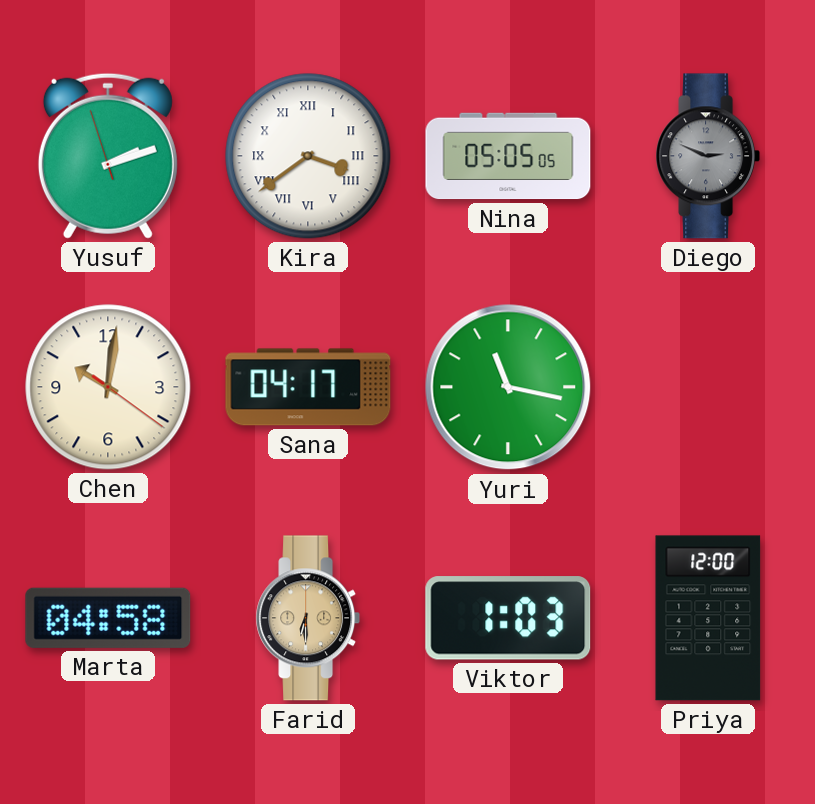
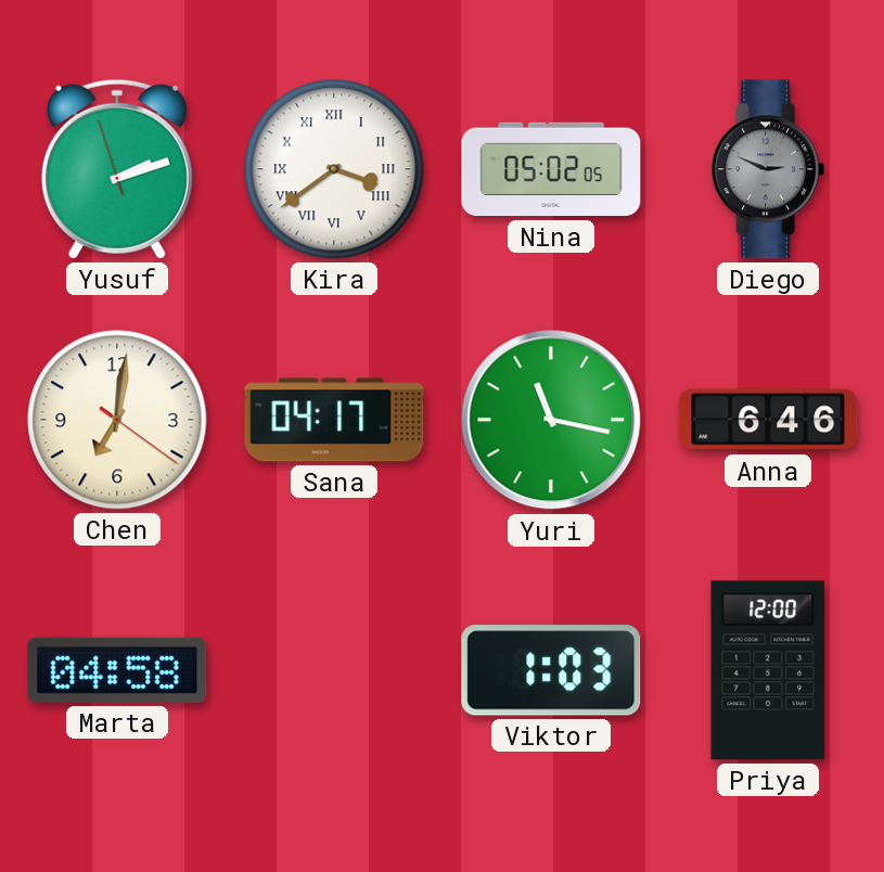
Nina: 05:05 -> 05:02 (551, 169)
Chen: 10:01 -> 7:01 (117, 420)
Anna: none -> 6:46 (768, 420)
Farid: 6:30 -> none (308, 618)
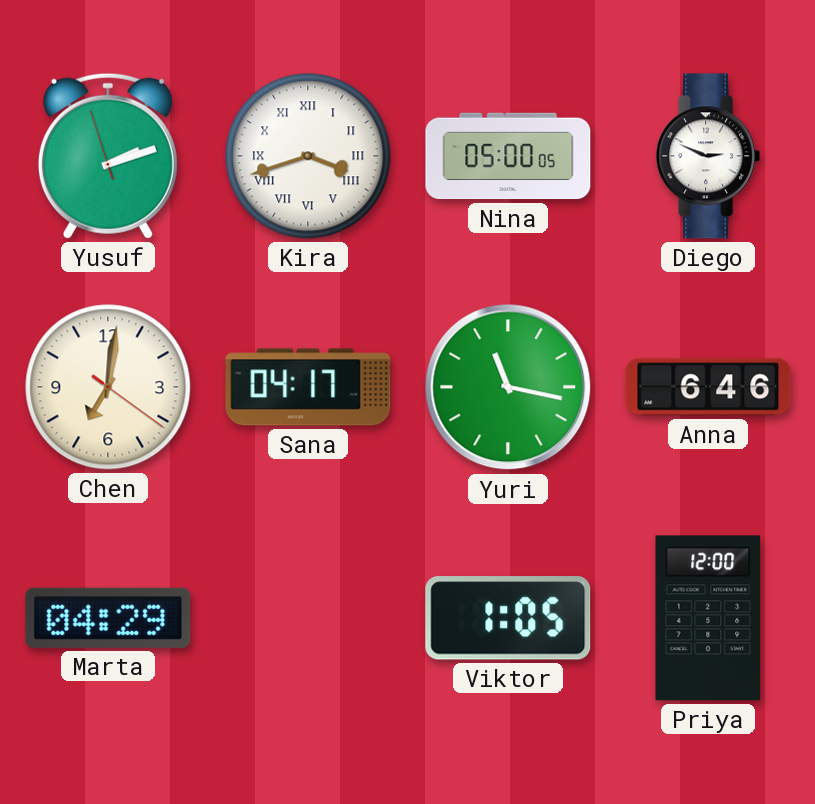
Kira: 3:39 -> 3:42 (308, 156)
Nina: 05:02 -> 05:00 (508, 156)
Diego dial: grey -> white (708, 156)
Marta: 04:58 -> 04:29 (108, 618)
Viktor: 1:03 -> 1:05 (508, 618)
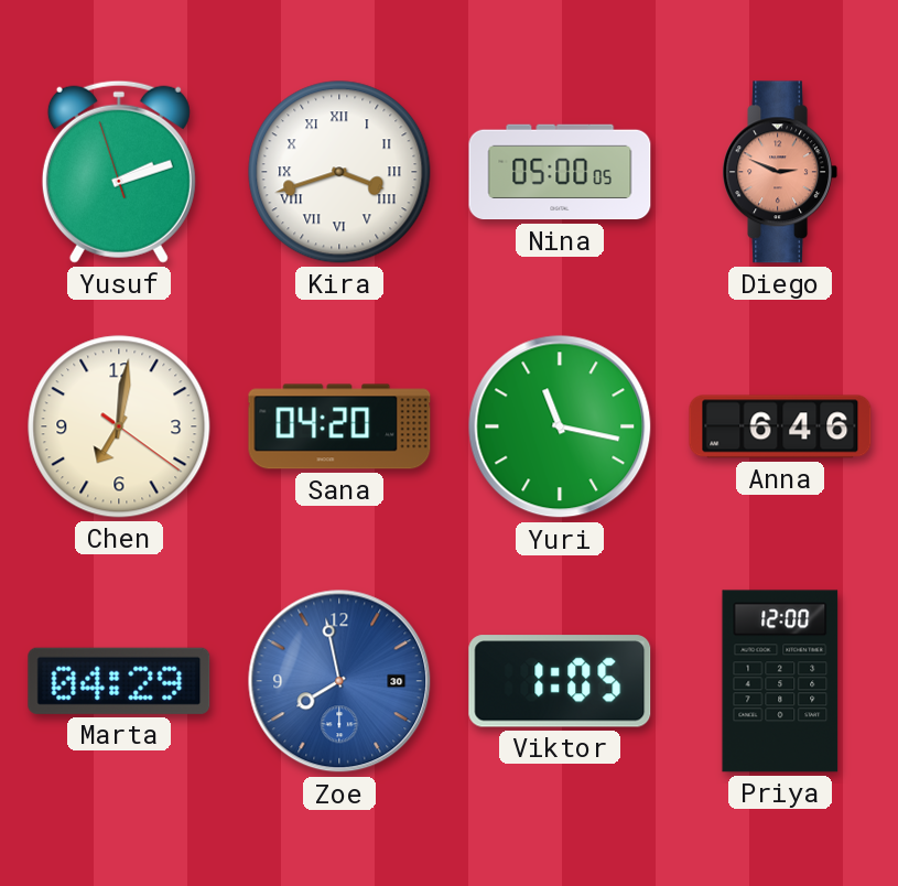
Diego dial: white -> salmon (780, 172)
Sana: 04:17 -> 04:20 (339, 426)
Zoe: none -> 7:58 (339, 681)
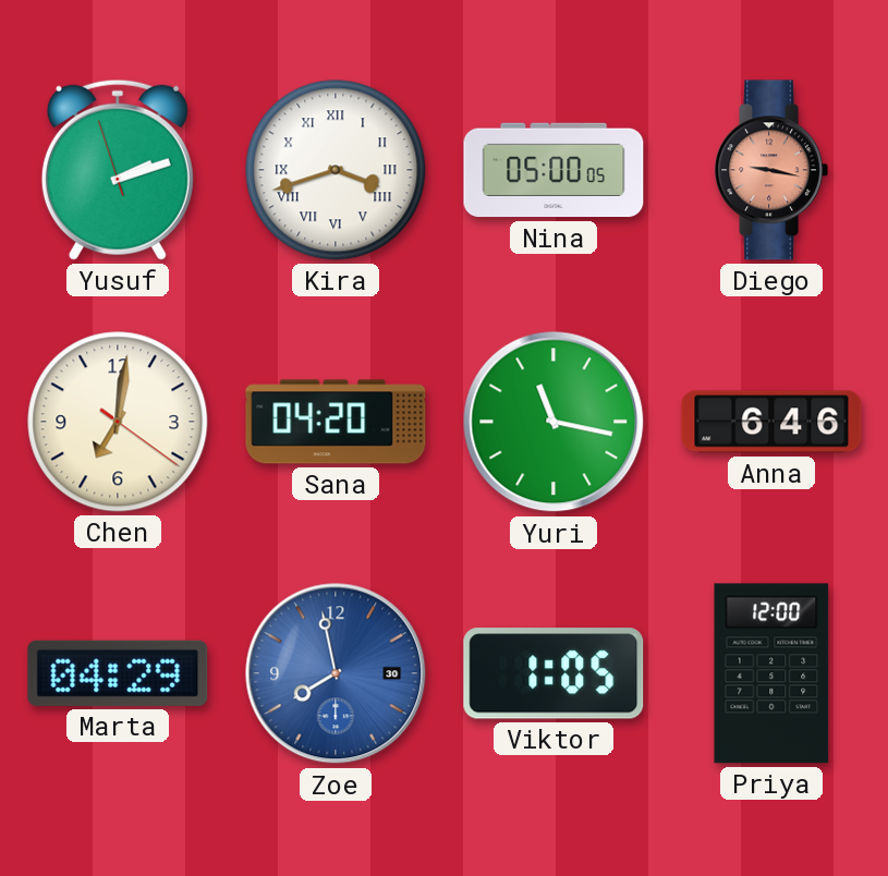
Diego: 2:49 -> 9:17 (771, 170)
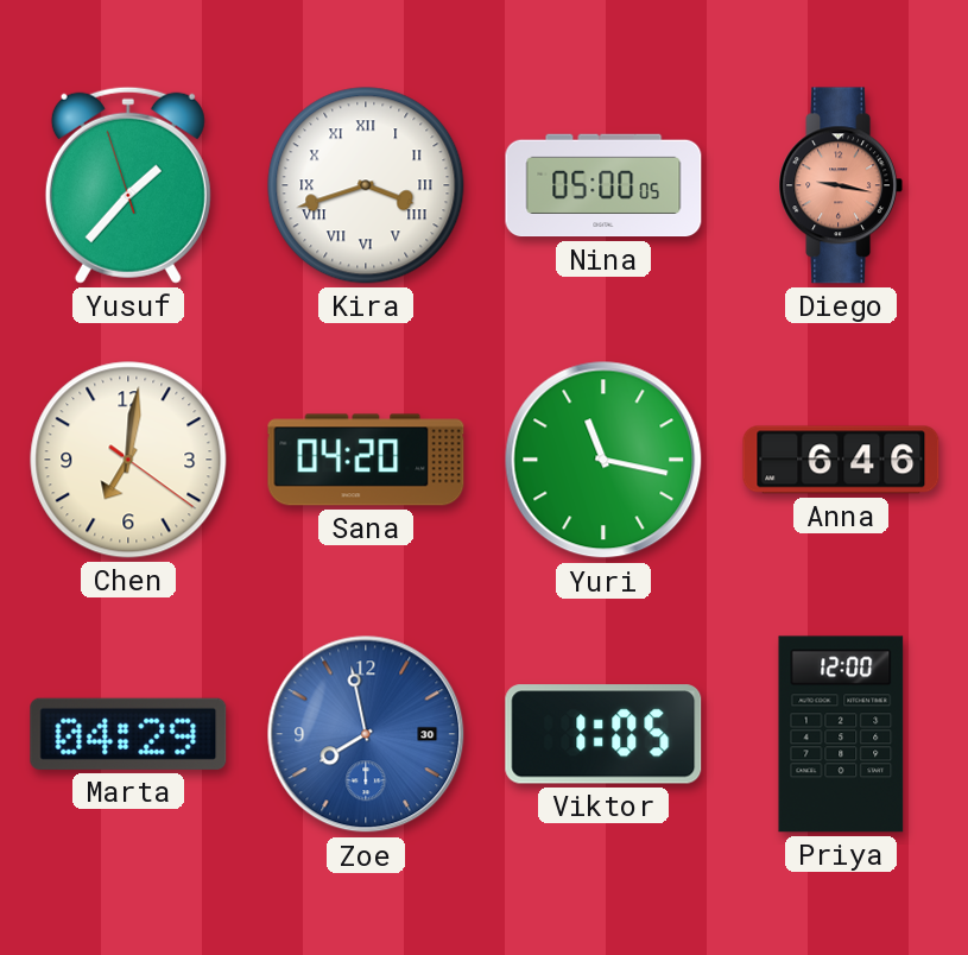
Yusuf: 2:11 -> 1:36 (128, 185)
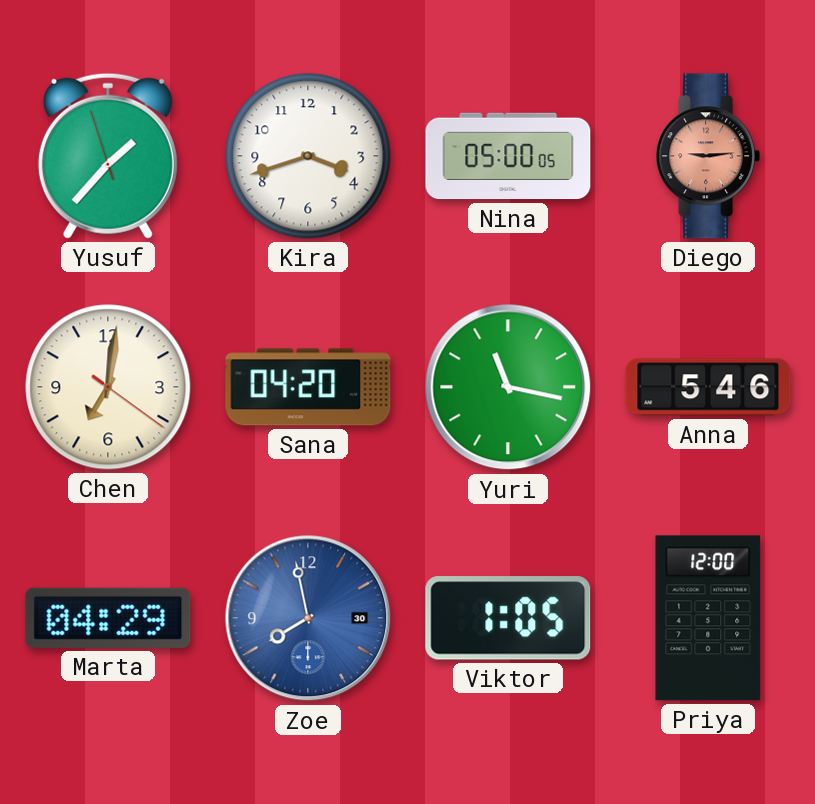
Kira numerals: Roman -> Arabic (308, 156)
Diego: 9:17 -> 9:14 (708, 156)
Anna: 6:46 -> 5:46 (708, 387)
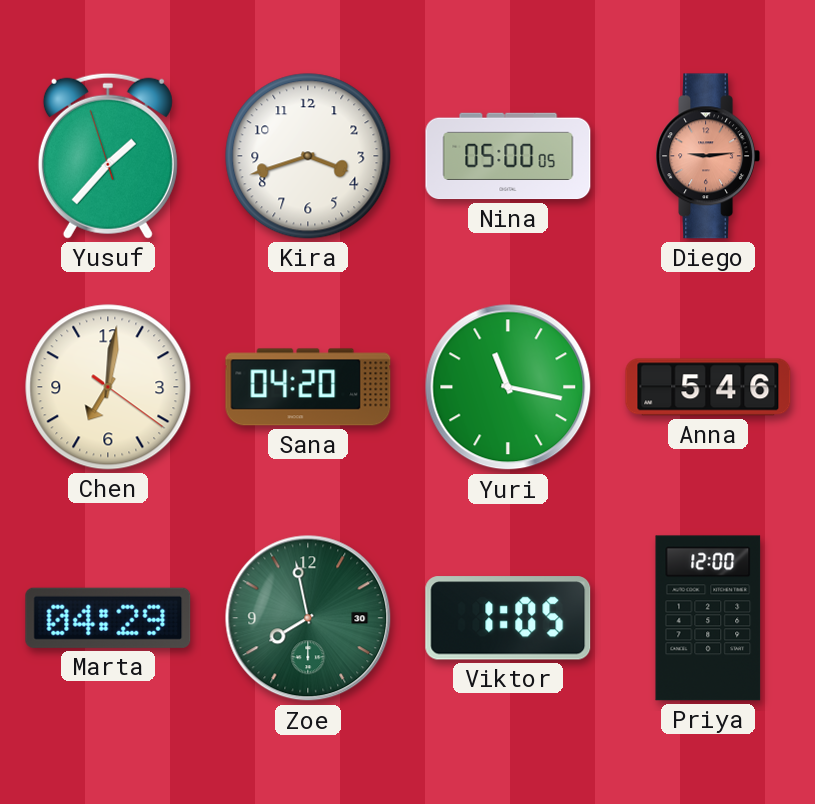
Zoe dial: blue -> green (308, 618)
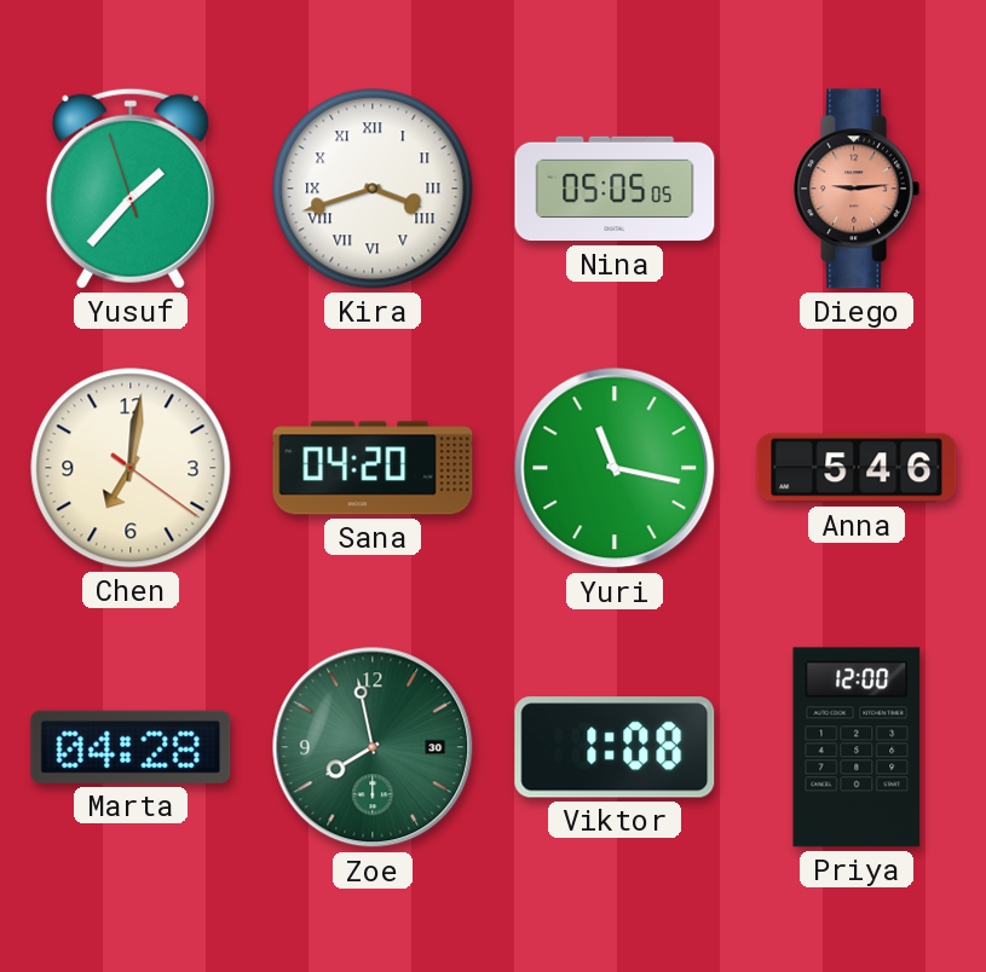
Kira numerals: Arabic -> Roman (373, 189)
Nina: 05:00 -> 05:05 (615, 189)
Marta: 04:29 -> 04:28 (131, 747)
Viktor: 1:05 -> 1:08 (615, 747)
